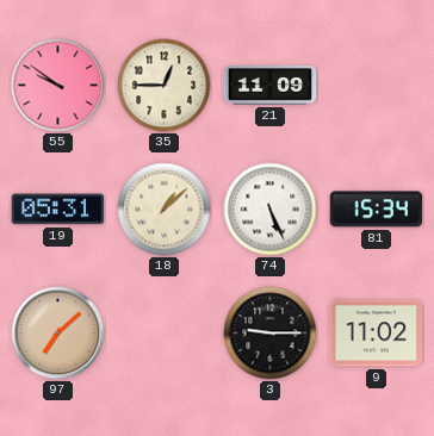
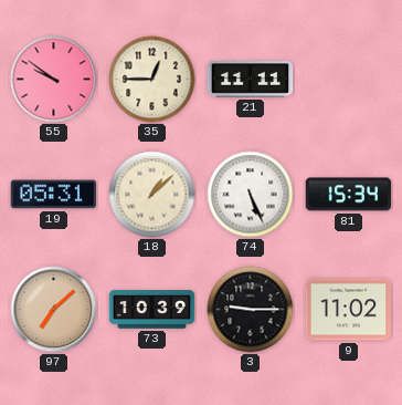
21: 11:09 -> 11:11 (251, 80)
73: none -> 10:39 (152, 310)
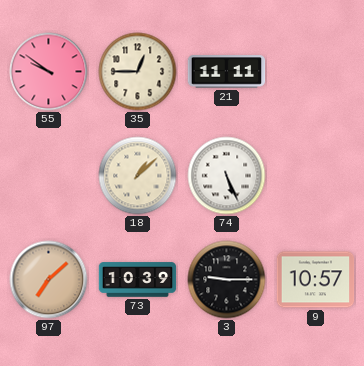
19: 05:31 -> none (54, 195)
81: 15:34 -> none (349, 195)
9: 11:02 -> 10:57 (316, 280)
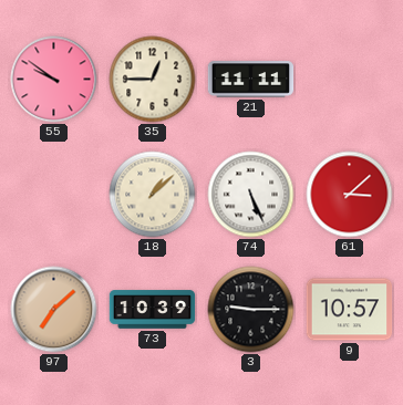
61: none -> 3:08 (350, 195)
